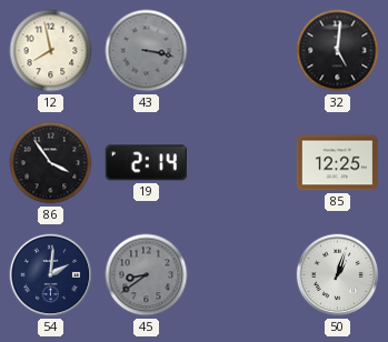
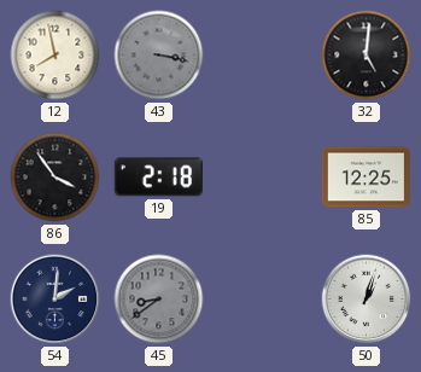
19: 2:14 -> 2:18 (158, 178)
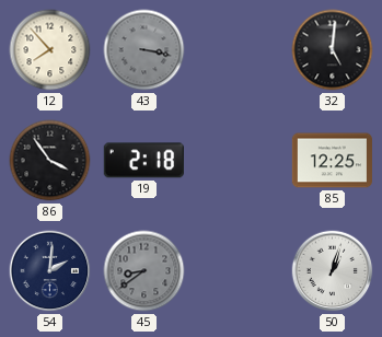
12: 7:58 -> 7:53 (50, 50)
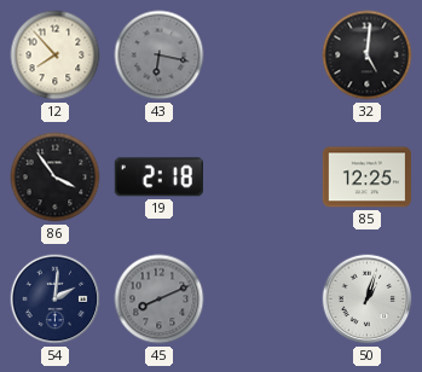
43: 3:17 -> 6:17 (160, 56)
45: 8:39 -> 8:11 (160, 300)
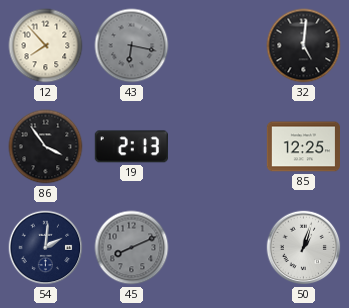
19: 2:18 -> 2:13 (131, 147)
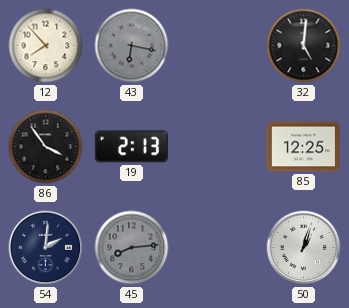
45: 8:11 -> 8:14 (132, 248)
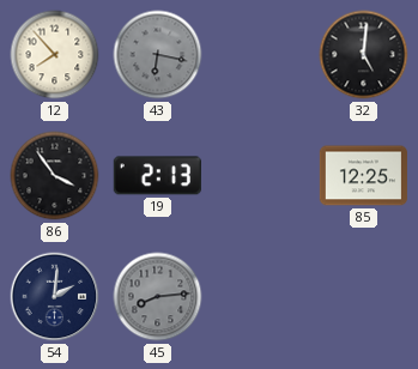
50: 1:03 -> none (304, 248)
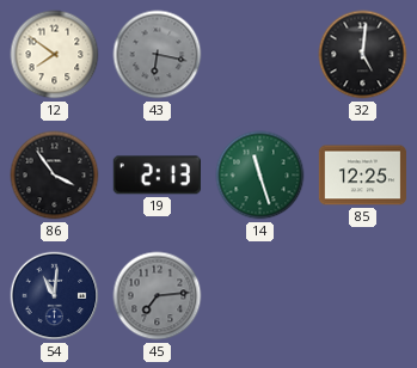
12: 7:53 -> 7:51 (55, 55)
14: none -> 11:27 (260, 176)
54: 2:01 -> 11:01 (55, 296)
45: 8:14 -> 7:14 (158, 296)
